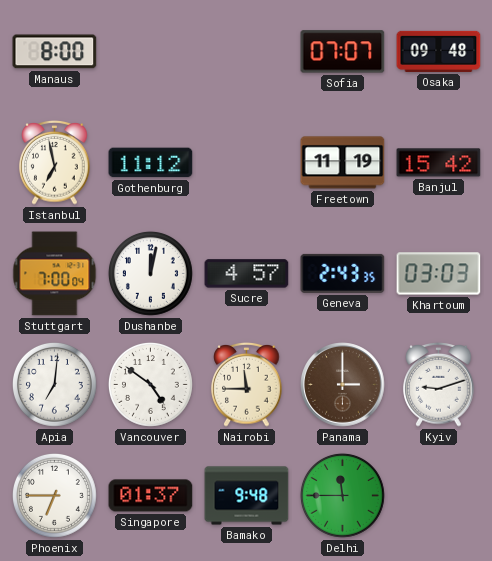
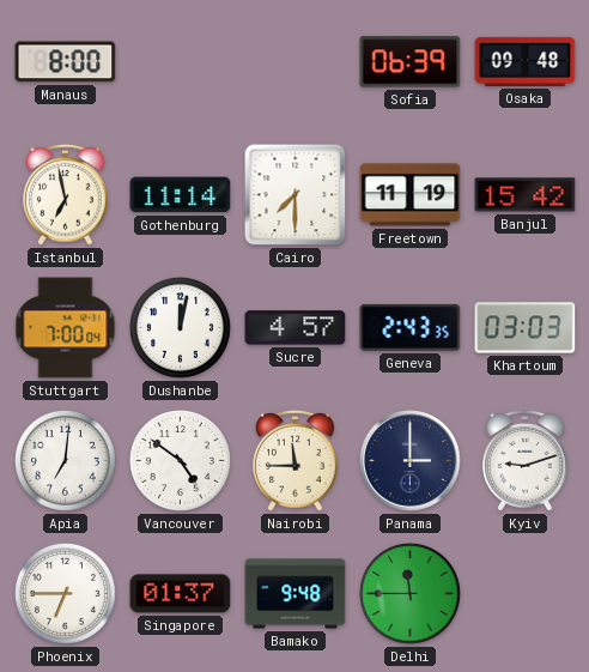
Sofia: 07:07 -> 06:39 (411, 62)
Gothenburg: 11:12 -> 11:14 (181, 195)
Cairo: none -> 7:30 (296, 195)
Panama dial: brown -> navy (411, 461)
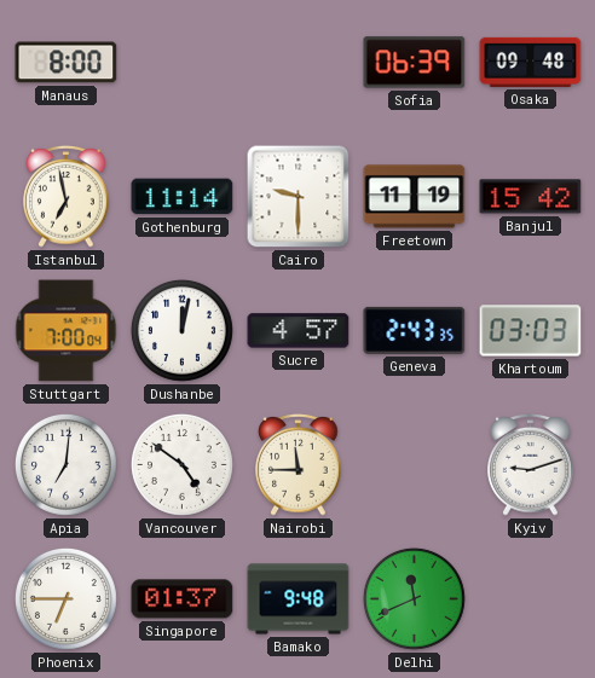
Cairo: 7:30 -> 9:30 (299, 197)
Panama: 3:00 -> none (411, 461)
Delhi: 11:45 -> 11:41 (414, 598)
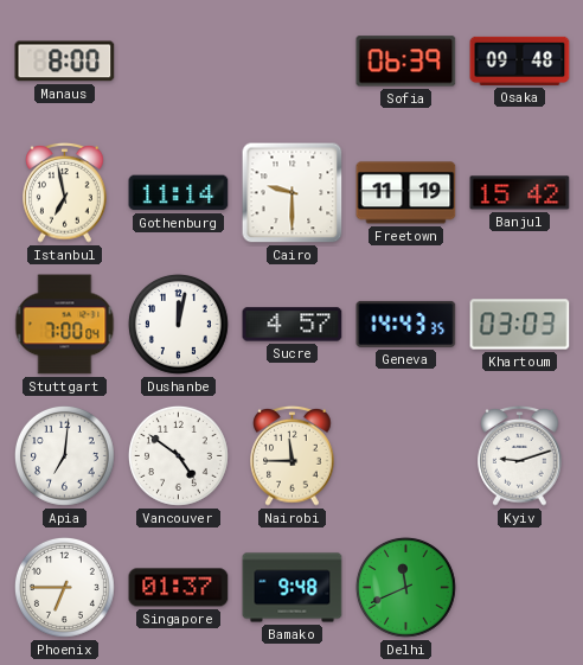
Geneva: 2:43 -> 14:43 (406, 324)
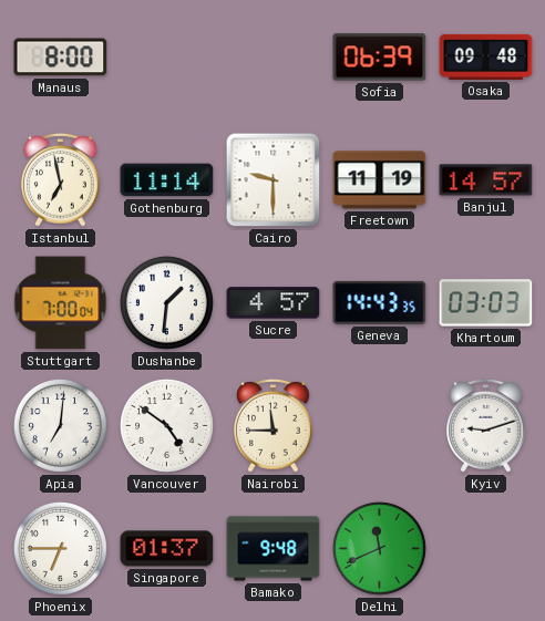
Banjul: 15:42 -> 14:57 (486, 180)
Dushanbe: 12:02 -> 1:31 (166, 302)
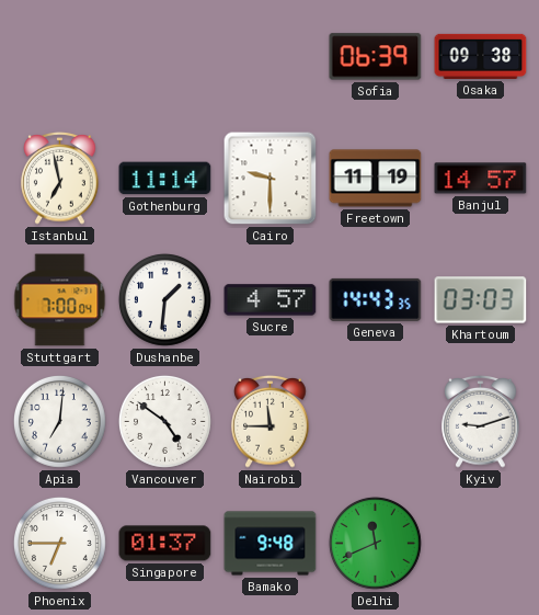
Manaus: 8:00 -> none (61, 58)
Osaka: 09:48 -> 09:38 (481, 56)
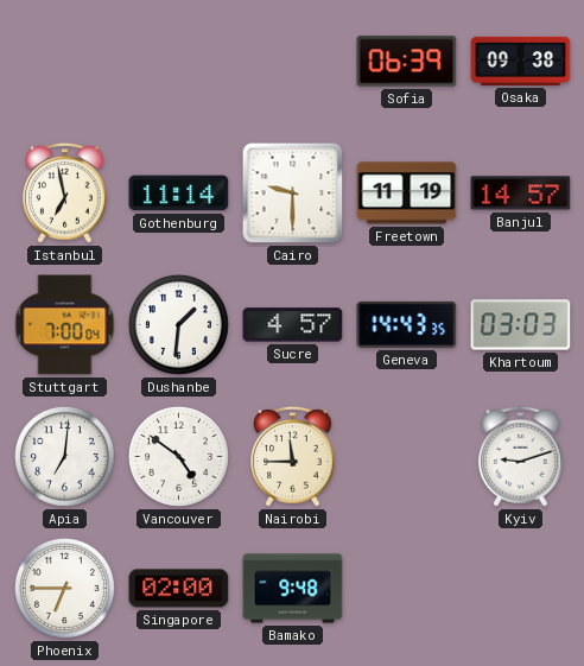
Singapore: 01:37 -> 02:00 (179, 589)
Delhi: 11:41 -> none (375, 543)
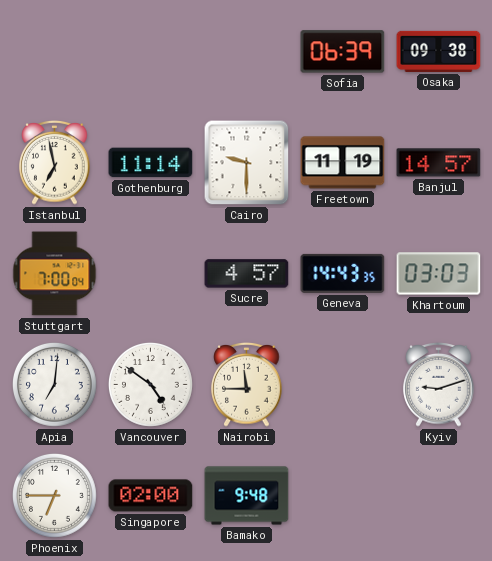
Dushanbe: 1:31 -> none (178, 324)
